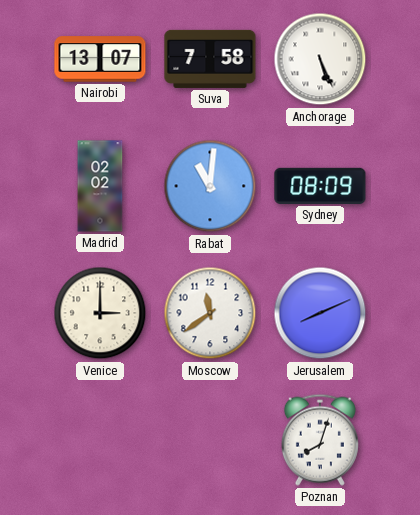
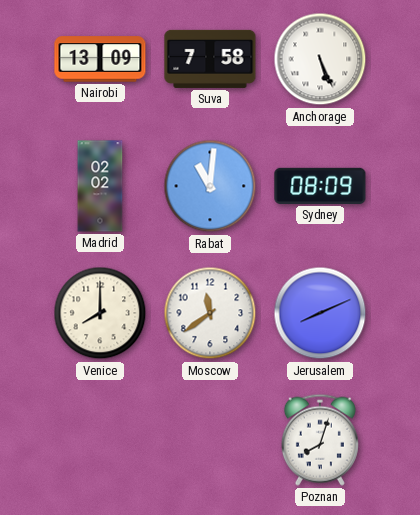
Nairobi: 13:07 -> 13:09 (100, 59)
Venice: 3:00 -> 8:00 (100, 313)
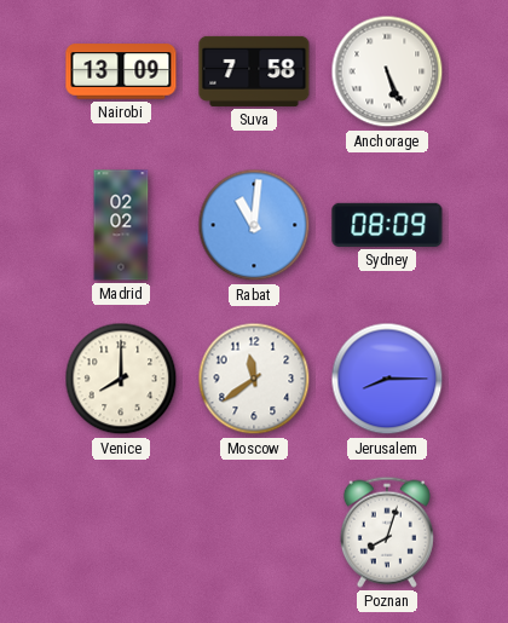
Jerusalem: 8:11 -> 8:15 (387, 379)
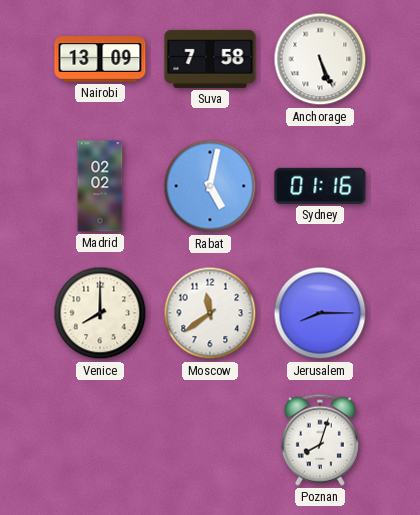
Rabat: 11:01 -> 5:02 (210, 186)
Sydney: 08:09 -> 01:16 (320, 186)
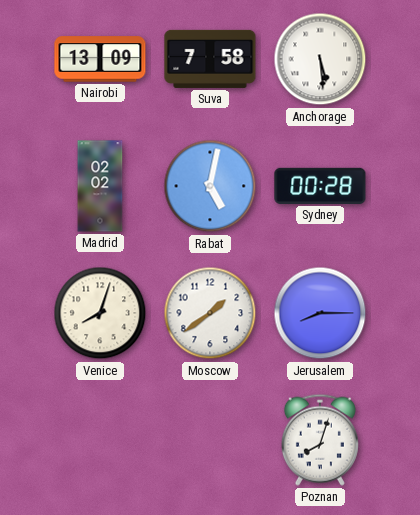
Anchorage: 5:26 -> 5:29 (320, 59)
Sydney: 01:16 -> 00:28 (320, 186)
Venice: 8:00 -> 8:03 (100, 313)
Moscow: 11:39 -> 1:39 (210, 313)
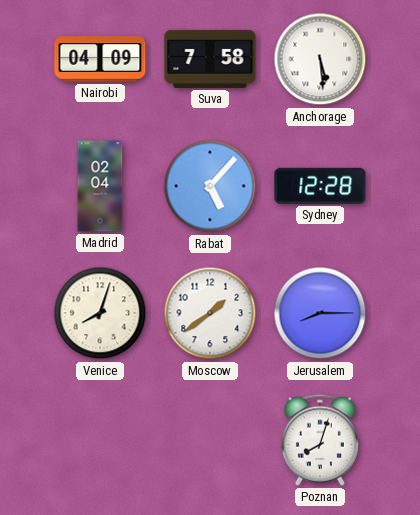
Nairobi: 13:09 -> 04:09 (100, 59)
Madrid: 02:02 -> 02:04 (100, 186)
Rabat: 5:02 -> 5:07 (210, 186)
Sydney: 00:28 -> 12:28 (320, 186)
